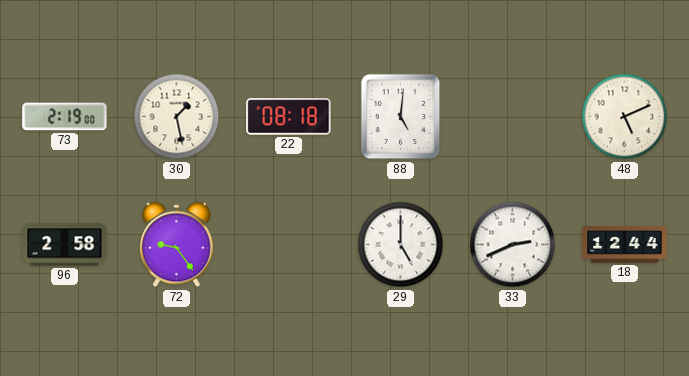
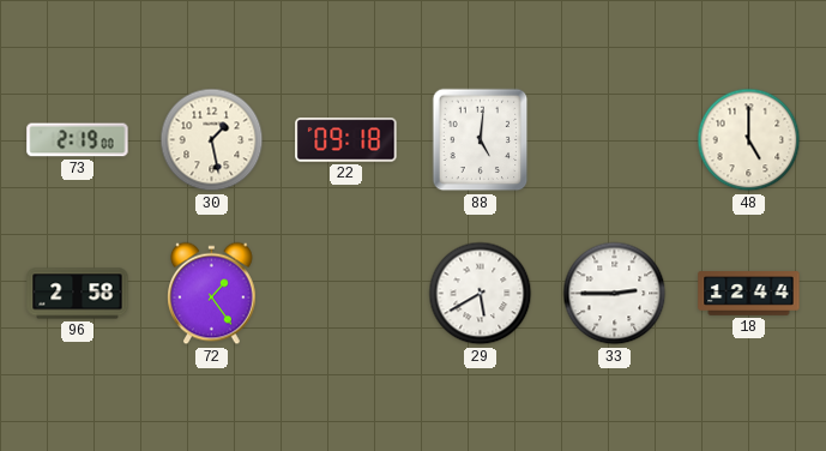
22: 08:18 -> 09:18 (346, 140)
48: 5:11 -> 5:00 (749, 140)
72: 9:24 -> 1:24 (212, 294)
29: 5:00 -> 5:40 (481, 294)
33: 2:41 -> 2:45 (615, 294)
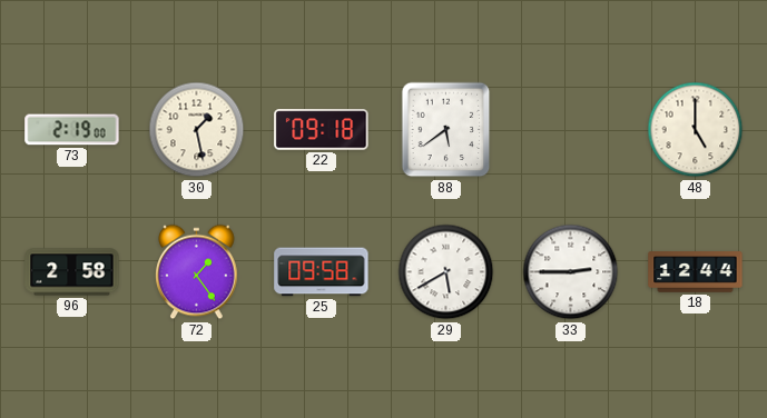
88: 5:01 -> 5:39 (446, 130)
25: none -> 09:58 (322, 272)
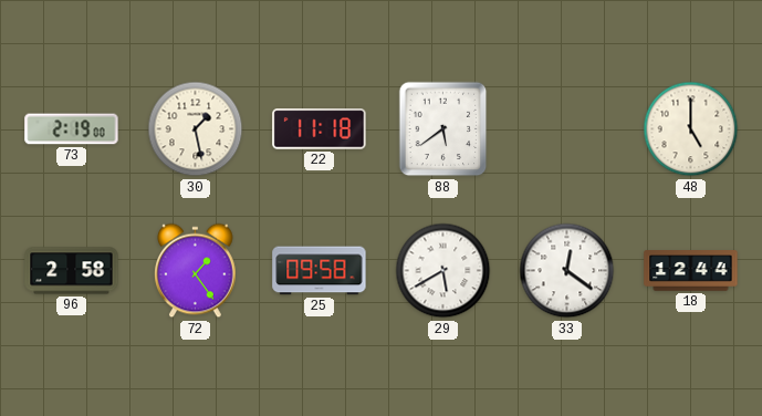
22: 09:18 -> 11:18 (320, 129)
33: 2:45 -> 12:21 (567, 271)
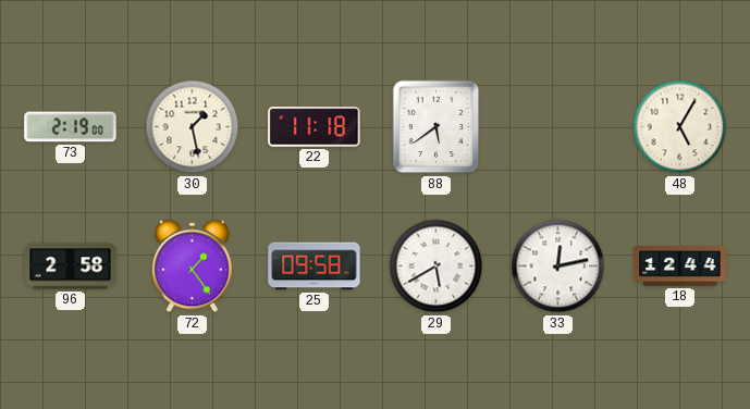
48: 5:00 -> 5:05 (680, 127)
33: 12:21 -> 12:13 (558, 267)
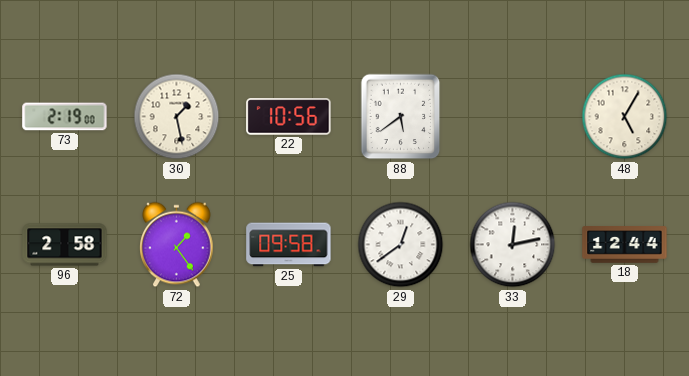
22: 11:18 -> 10:56 (289, 117)
29: 5:40 -> 12:39 (401, 245)
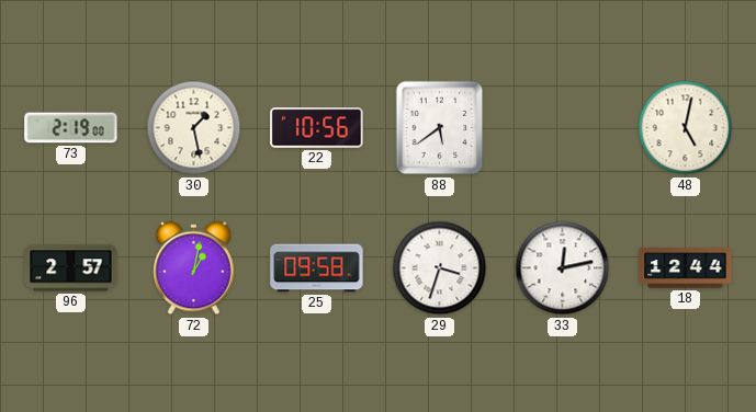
48: 5:05 -> 5:02 (686, 128)
96: 2:58 -> 2:57 (71, 268)
72: 1:24 -> 1:02 (194, 268)
29: 12:39 -> 3:33 (440, 268)
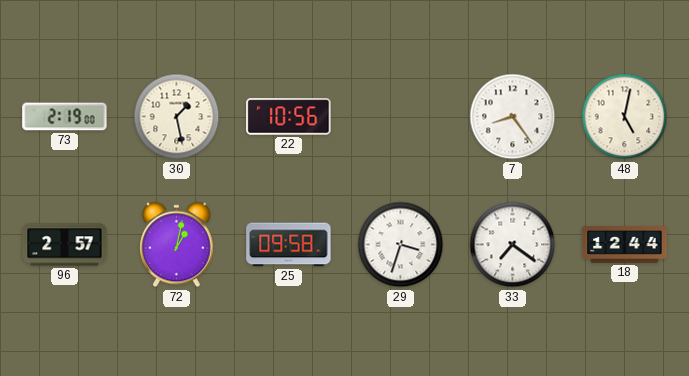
88: 5:39 -> none (440, 128)
7: none -> 8:24 (513, 117)
33: 12:13 -> 7:21 (513, 245)
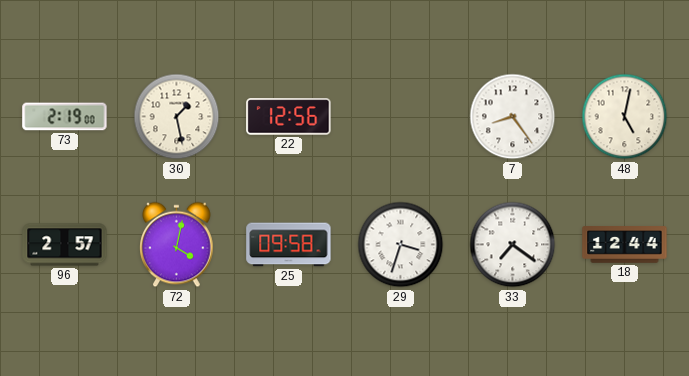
22: 10:56 -> 12:56 (289, 117)
72: 1:02 -> 4:02 (177, 245)
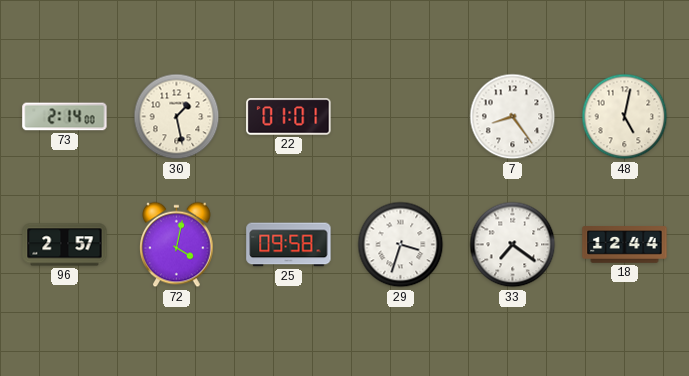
73: 2:19 -> 2:14 (65, 117)
22: 12:56 -> 01:01 (289, 117)
